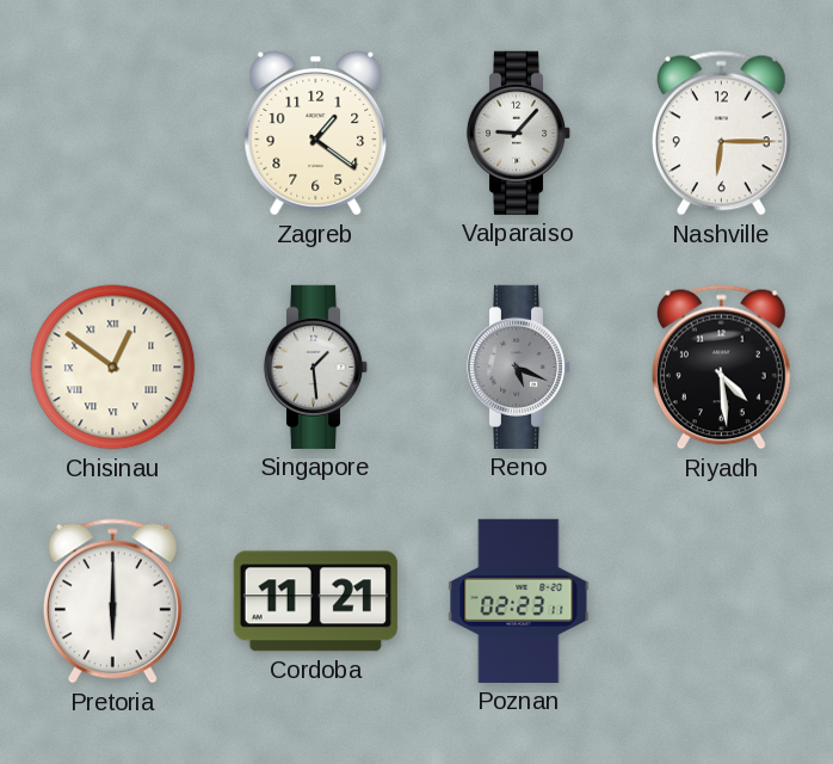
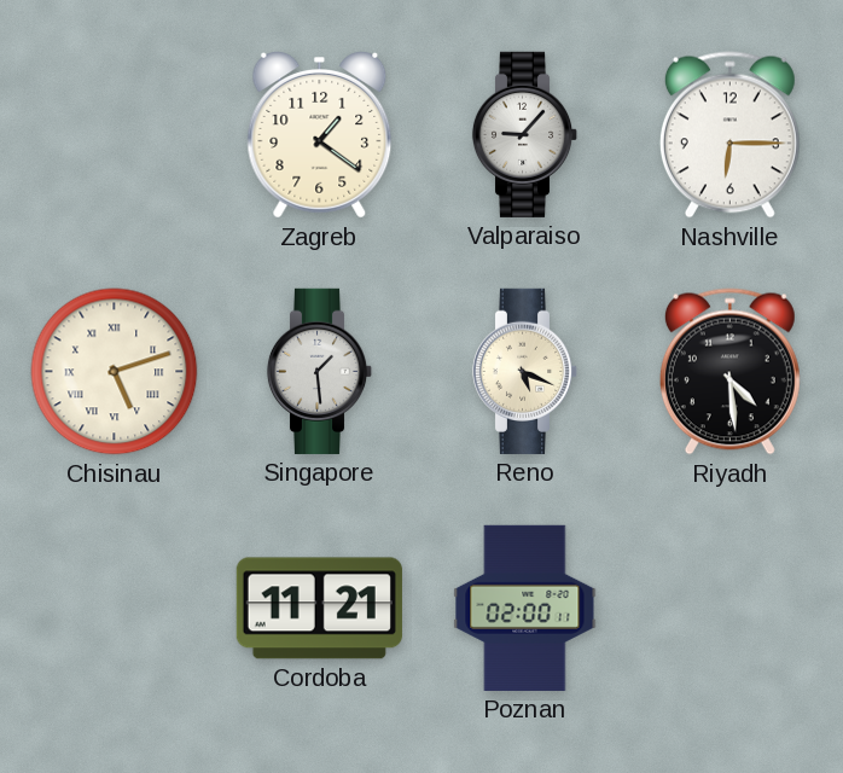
Chisinau: 12:51 -> 5:12 (115, 372)
Reno dial: grey -> cream (525, 371)
Pretoria: 6:00 -> none (112, 602)
Poznan: 02:23 -> 02:00 (525, 608)
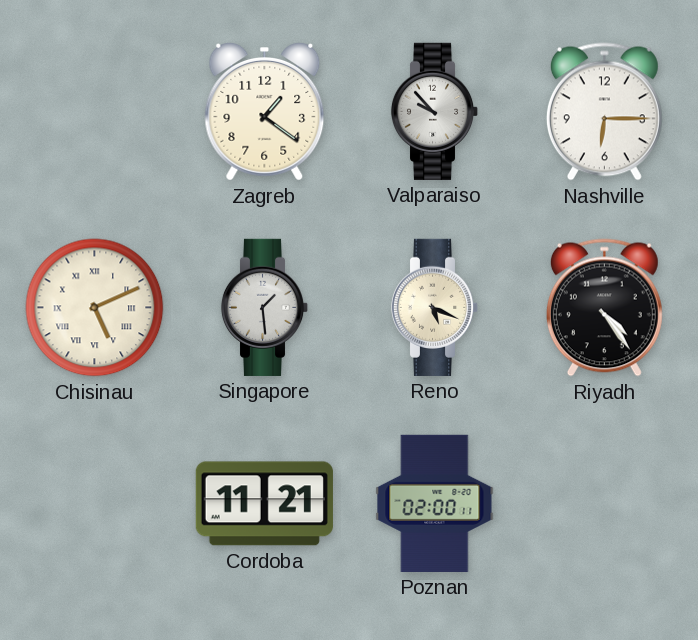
Valparaiso: 9:07 -> 9:53 (435, 111)
Chisinau: 5:12 -> 5:11 (95, 308)
Riyadh: 4:29 -> 4:24 (604, 308)
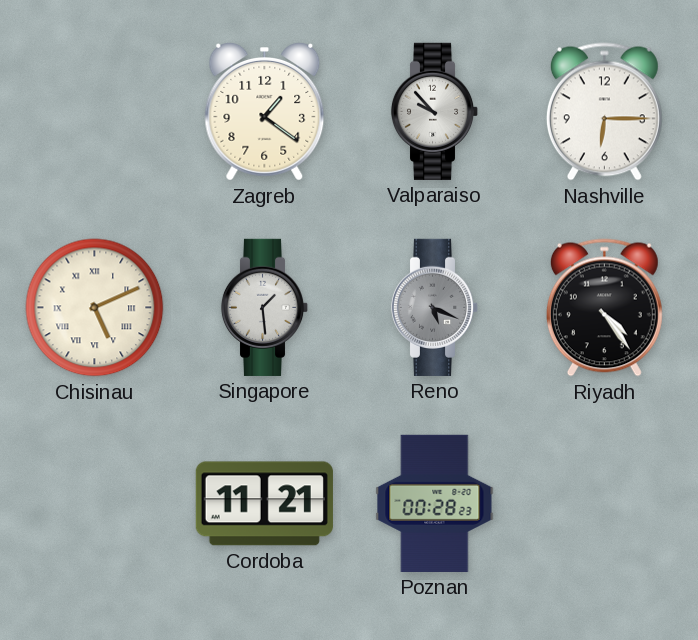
Reno dial: cream -> grey (435, 307)
Poznan: 02:00 -> 00:28 (435, 503)
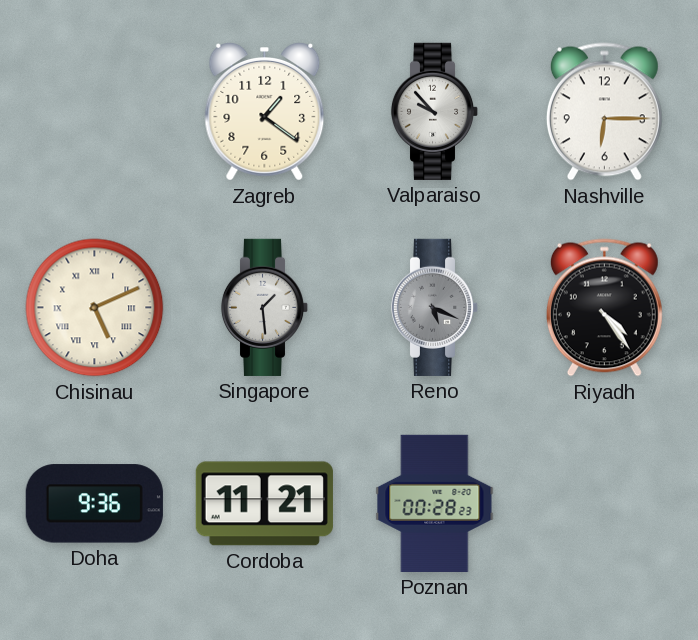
Doha: none -> 9:36 (94, 504)
